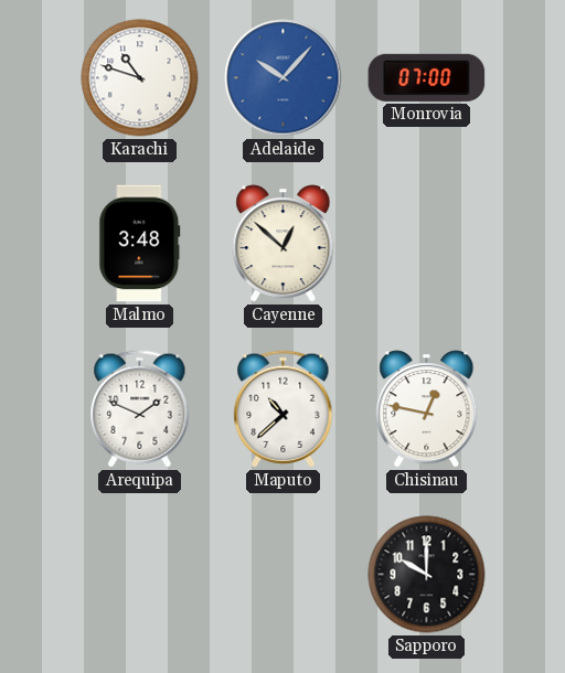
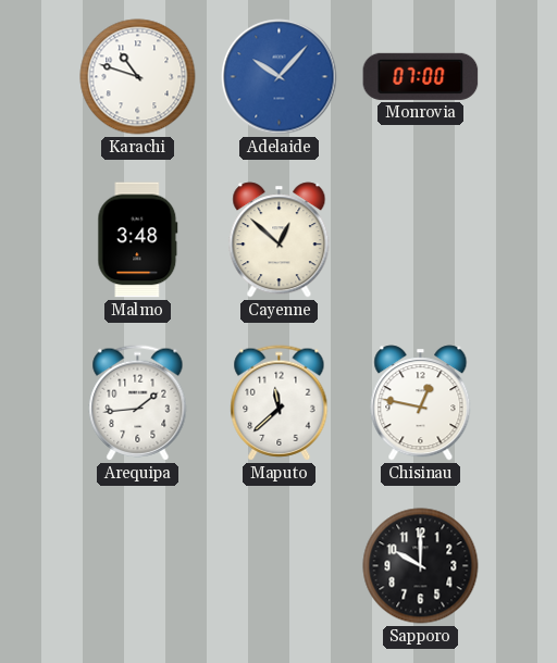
Arequipa: 1:49 -> 1:44 (138, 403)
Maputo: 10:38 -> 11:38 (280, 403)
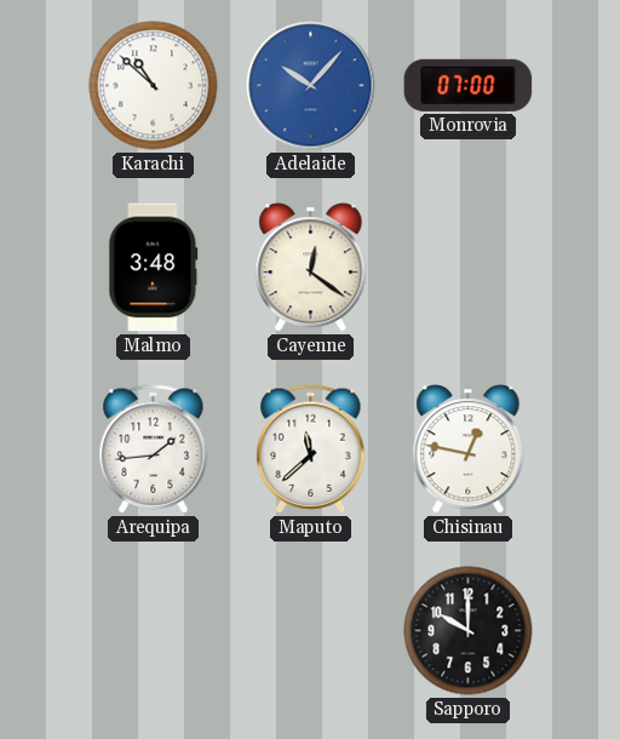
Karachi: 10:48 -> 10:52 (154, 86)
Cayenne: 12:52 -> 12:21 (311, 268)
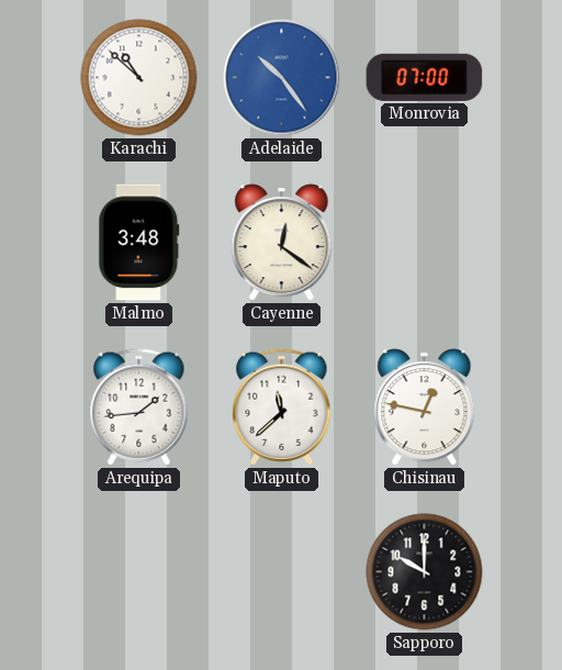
Adelaide: 10:07 -> 10:24 (282, 78)
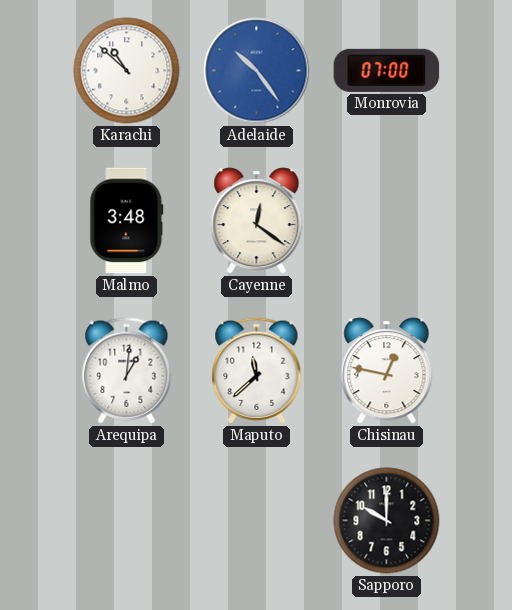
Arequipa: 1:44 -> 1:01 (127, 371)
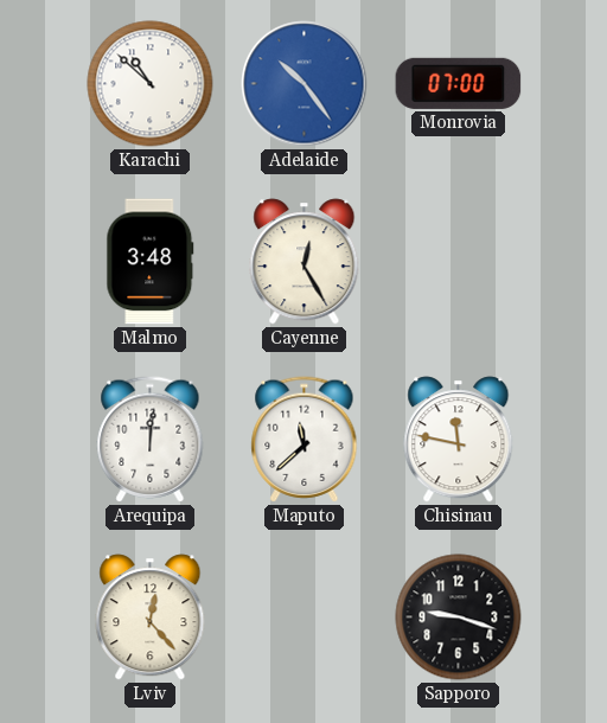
Cayenne: 12:21 -> 12:25 (305, 262)
Arequipa: 1:01 -> 12:01 (151, 440)
Chisinau: 12:47 -> 11:47 (459, 440)
Lviv: none -> 12:23 (151, 618)
Sapporo: 10:00 -> 9:18 (459, 618)
